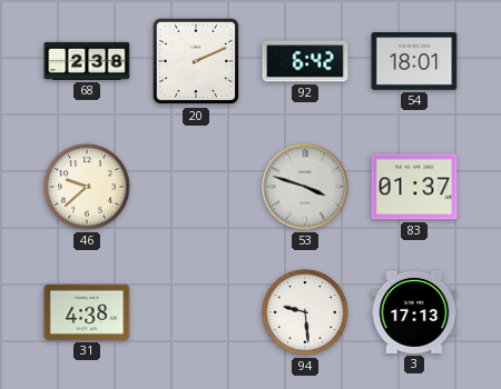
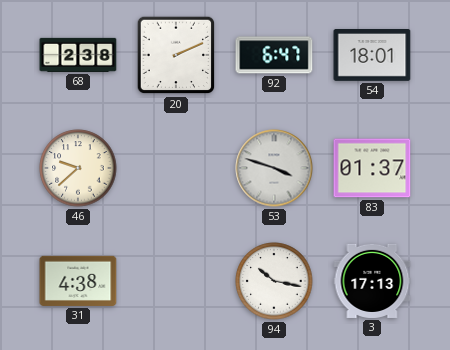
92: 6:42 -> 6:47 (274, 55)
94: 9:29 -> 10:17 (274, 281)
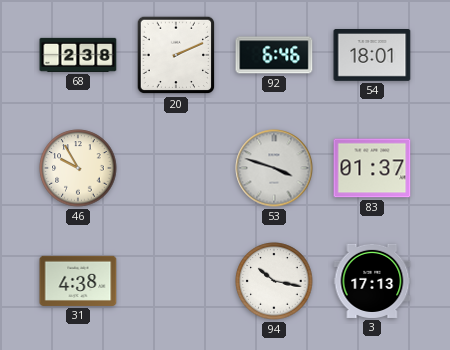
92: 6:47 -> 6:46 (274, 55)
46: 9:38 -> 9:55 (78, 168)
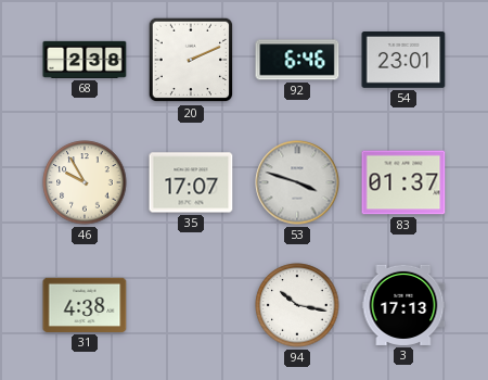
54: 18:01 -> 23:01 (403, 61)
35: none -> 17:07 (191, 182)
